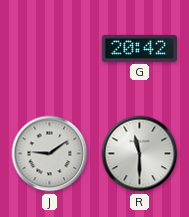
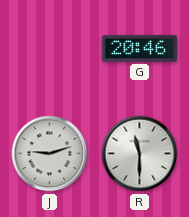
G: 20:42 -> 20:46 (139, 48)
J: 9:09 -> 9:12 (50, 154)
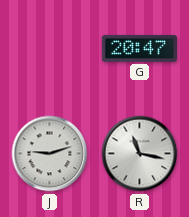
G: 20:46 -> 20:47 (139, 48)
R: 11:30 -> 11:17 (140, 154)
